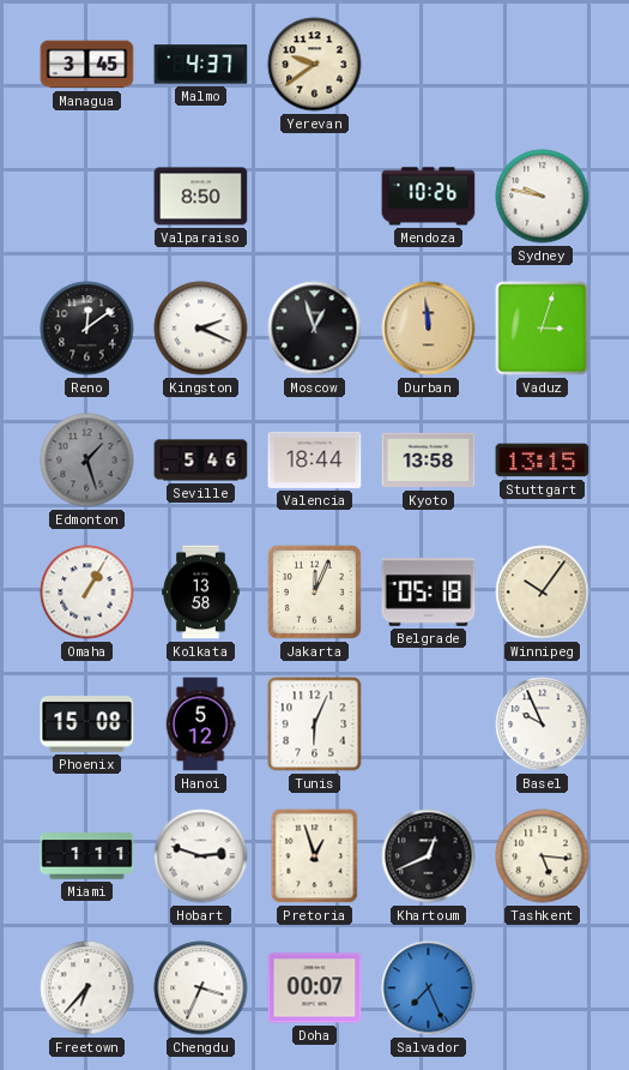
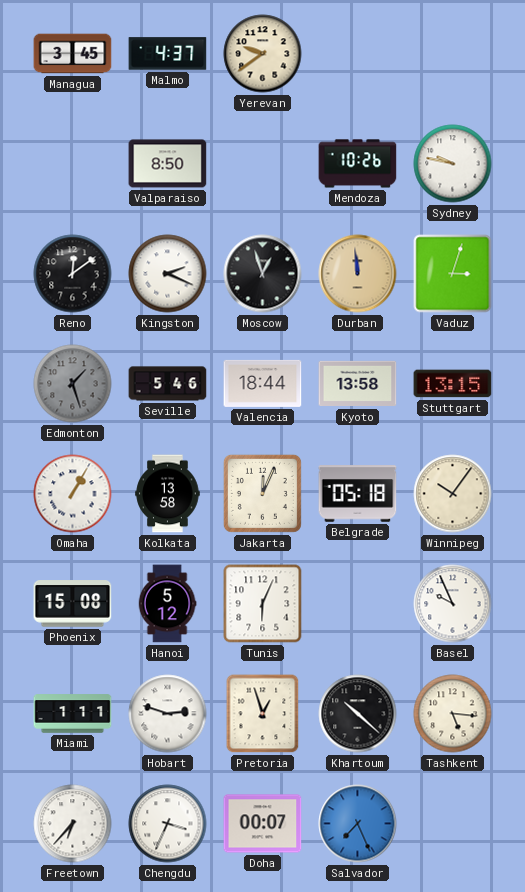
Khartoum: 12:41 -> 10:22 (358, 714)
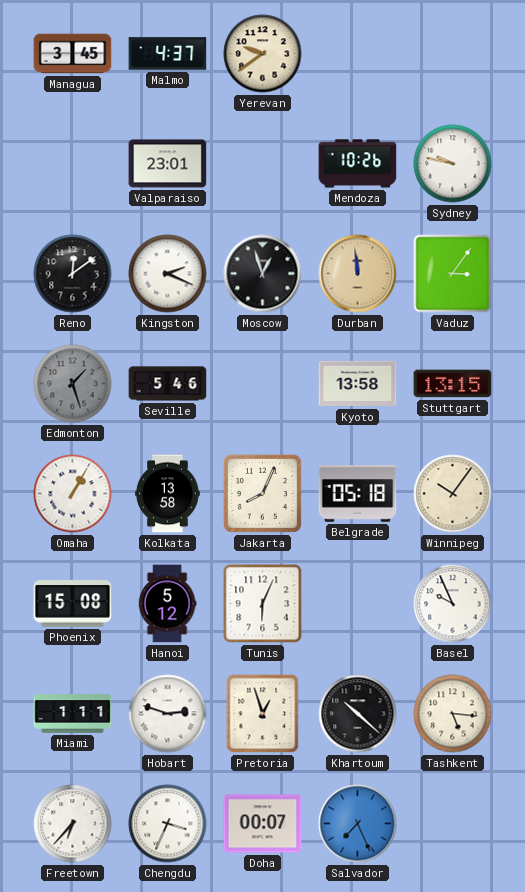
Valparaiso: 8:50 -> 23:01 (168, 164)
Vaduz: 3:03 -> 3:06 (453, 274)
Valencia: 18:44 -> none (263, 383)
Jakarta: 12:04 -> 8:04 (262, 493)
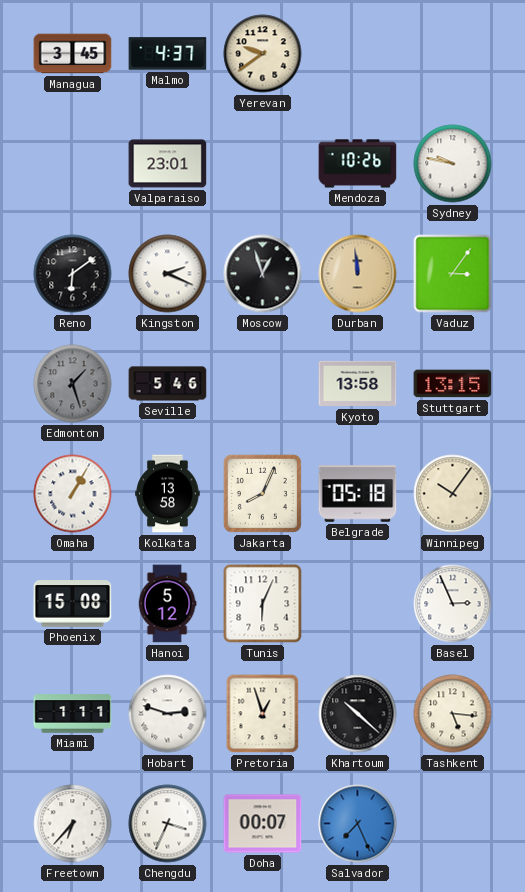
Reno: 12:09 -> 6:09 (73, 274)
Basel: 9:56 -> 2:56 (453, 604)
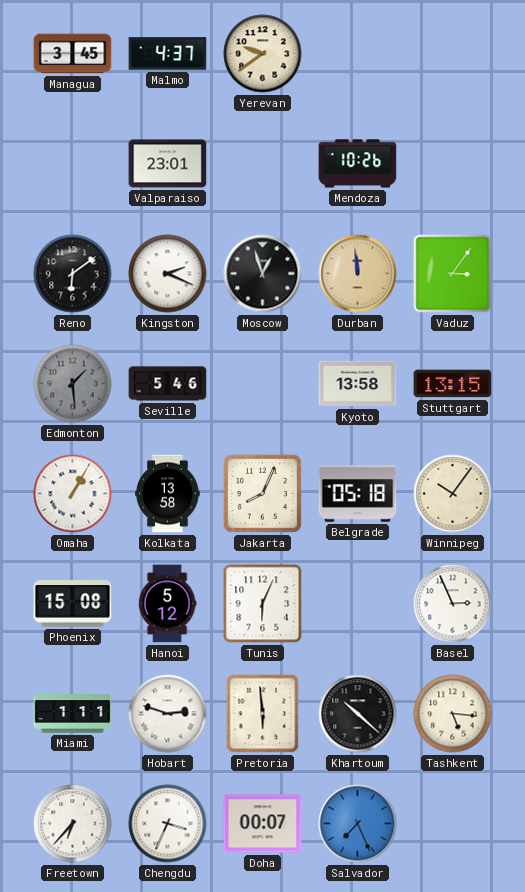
Sydney: 9:47 -> none (453, 164)
Edmonton: 1:27 -> 1:29 (73, 384)
Pretoria: 12:57 -> 5:59 (263, 714)
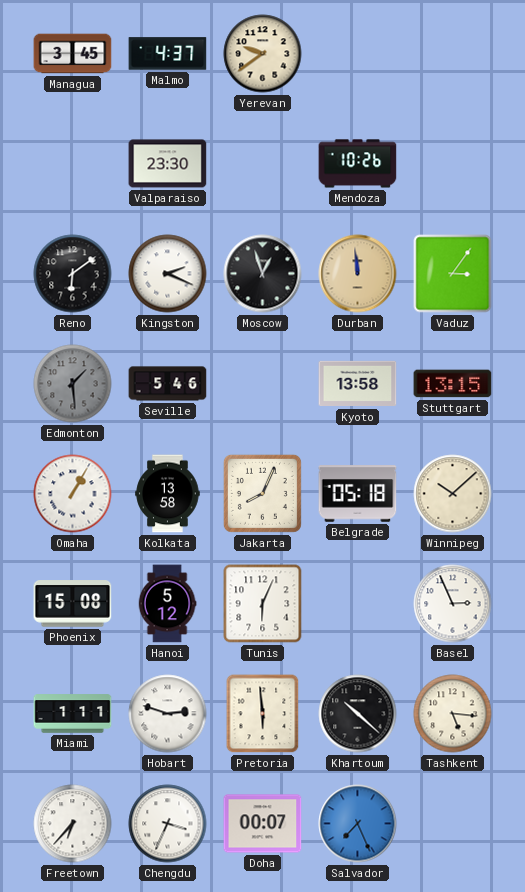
Valparaiso: 23:01 -> 23:30 (168, 164)
Winnipeg: 10:06 -> 10:08 (453, 494)
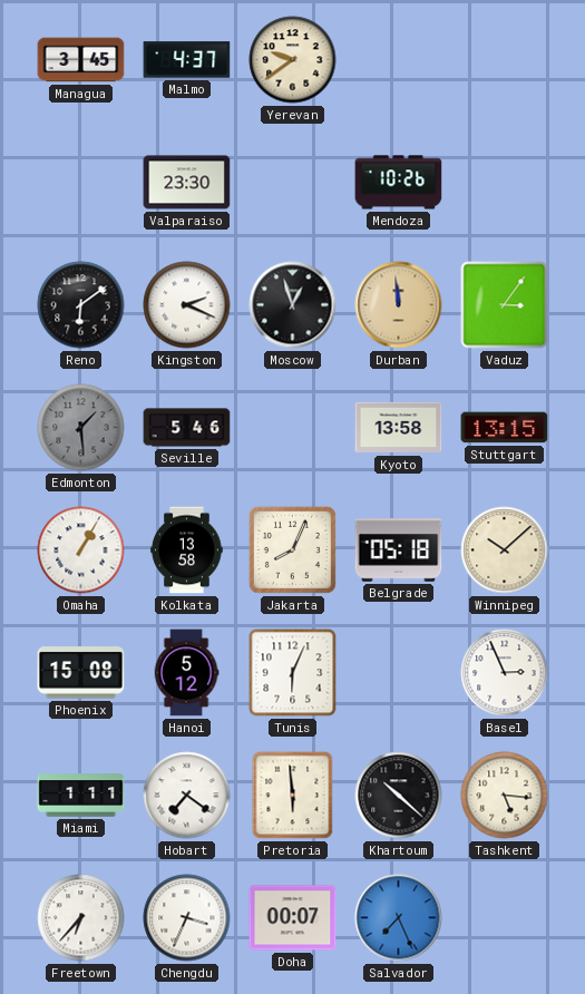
Hobart: 2:48 -> 7:21 (187, 796)
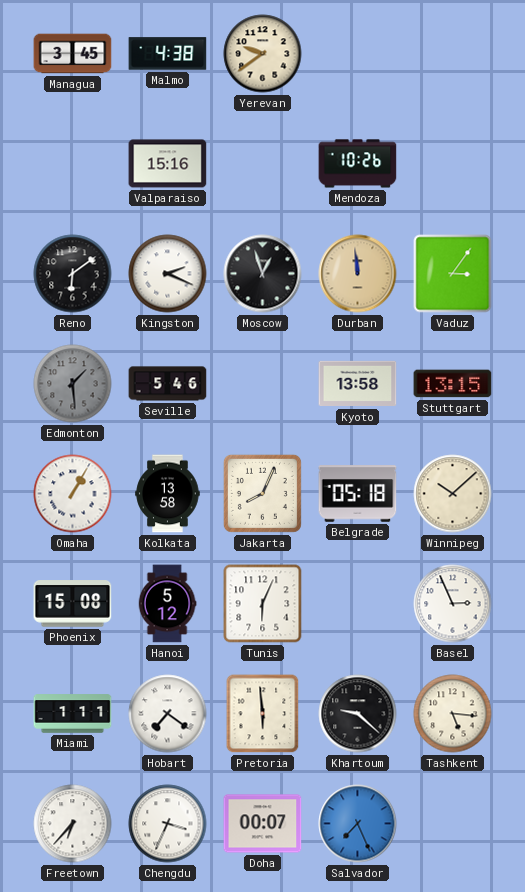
Malmo: 4:37 -> 4:38 (168, 54)
Valparaiso: 23:30 -> 15:16 (168, 164)
Khartoum: 10:22 -> 9:22 (358, 714)
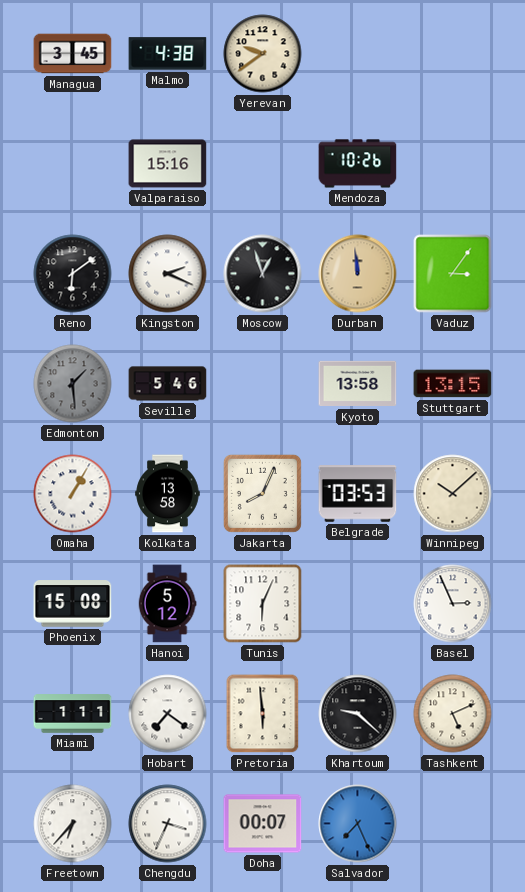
Belgrade: 05:18 -> 03:53 (358, 494)
Tashkent: 5:16 -> 5:11 (453, 714)
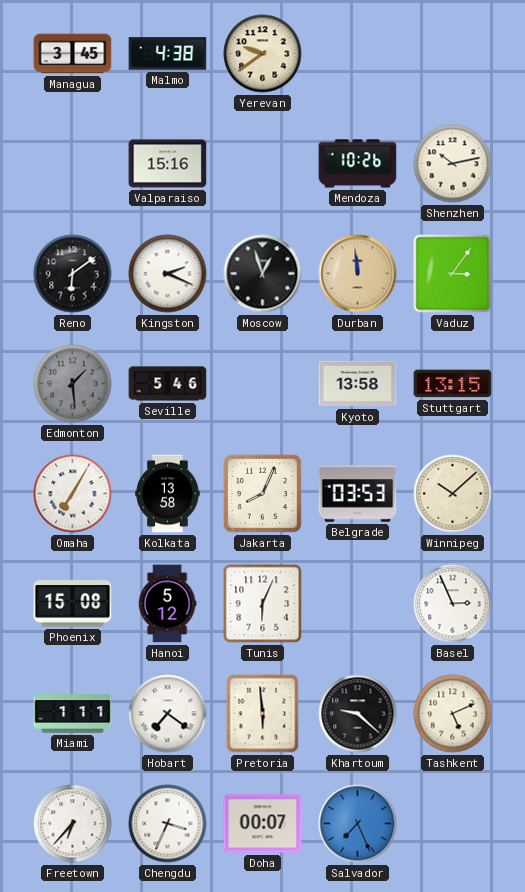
Shenzhen: none -> 10:13 (453, 164)
Omaha: 1:05 -> 7:05 (73, 494)
